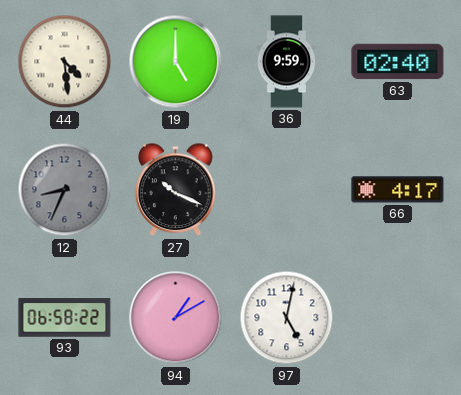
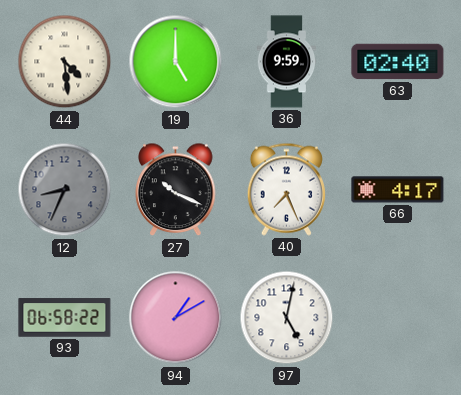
40: none -> 7:26 (286, 189)
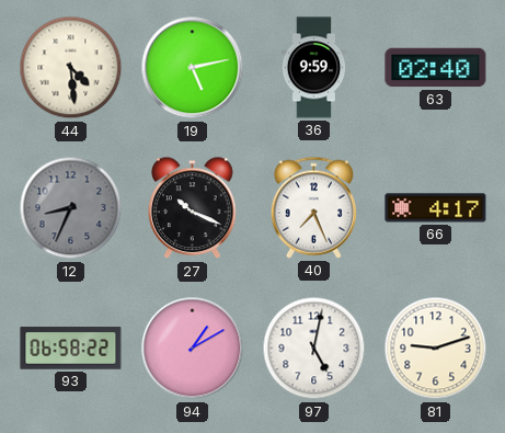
19: 5:00 -> 5:13 (193, 68)
81: none -> 9:12 (436, 349)
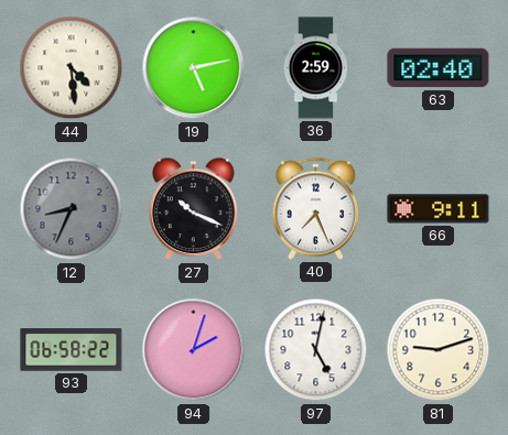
36: 9:59 -> 2:59 (316, 68)
66: 4:17 -> 9:11 (439, 209)
94: 1:10 -> 2:03 (194, 350)
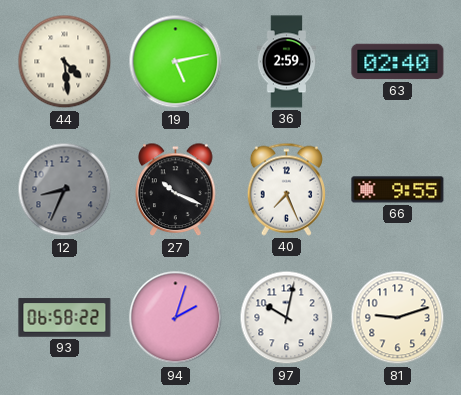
66: 9:11 -> 9:55 (398, 190)
97: 5:02 -> 10:02 (287, 318)
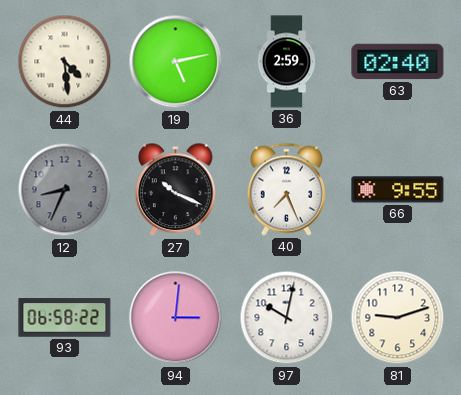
94: 2:03 -> 3:01 (176, 318)
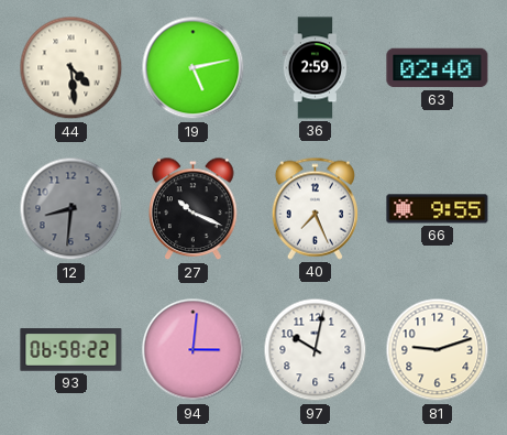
12: 8:34 -> 8:31 (71, 209)
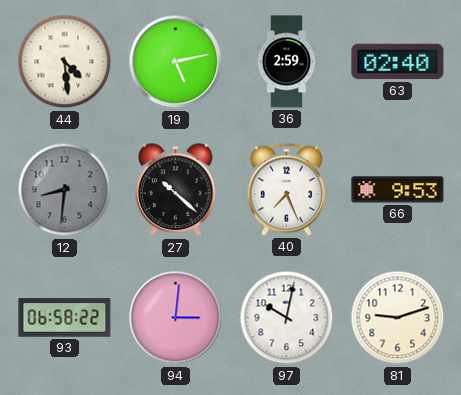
27: 10:19 -> 10:22 (176, 190)
66: 9:55 -> 9:53 (398, 190)
